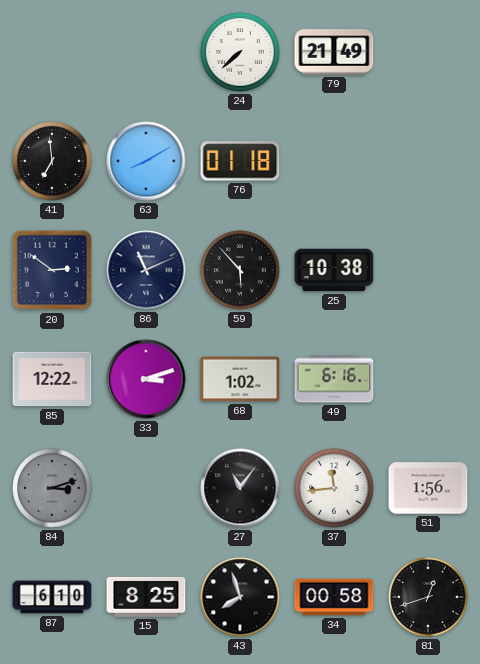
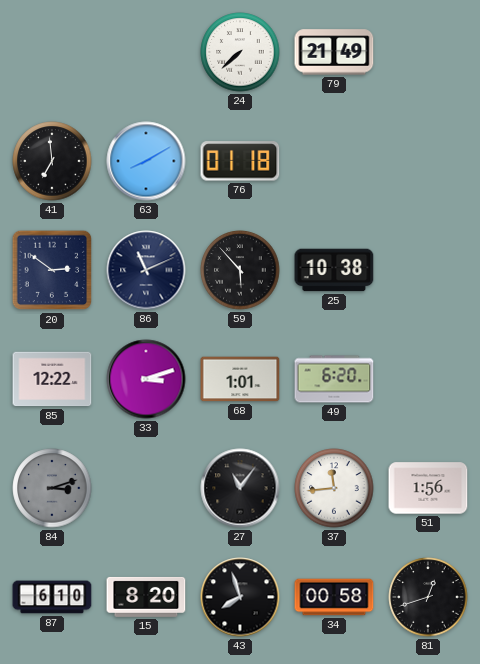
68: 1:02 -> 1:01 (240, 379)
49: 6:16 -> 6:20 (334, 379)
15: 8:25 -> 8:20 (146, 597)
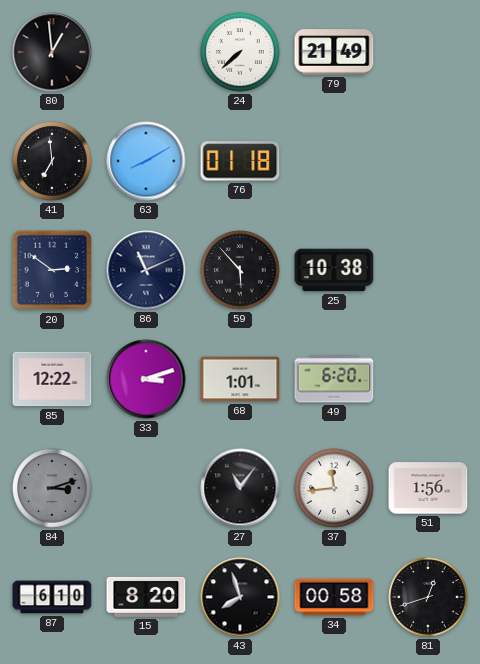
80: none -> 12:59 (52, 52)
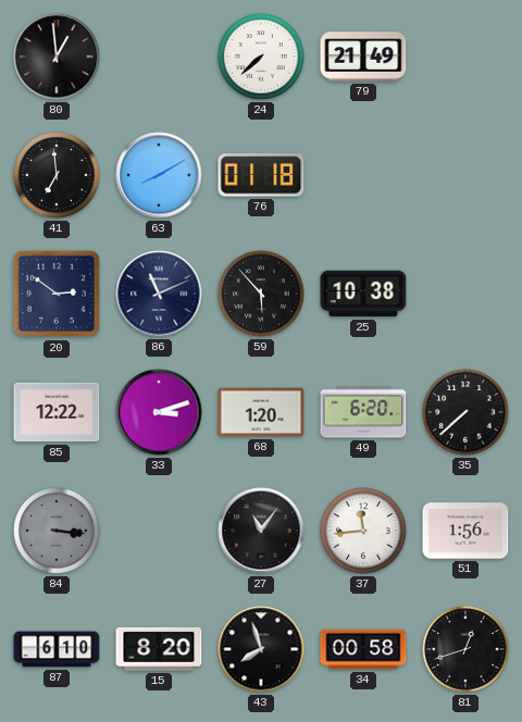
68: 1:01 -> 1:20 (261, 412)
35: none -> 7:38 (465, 412)
84: 3:12 -> 3:16 (57, 531)
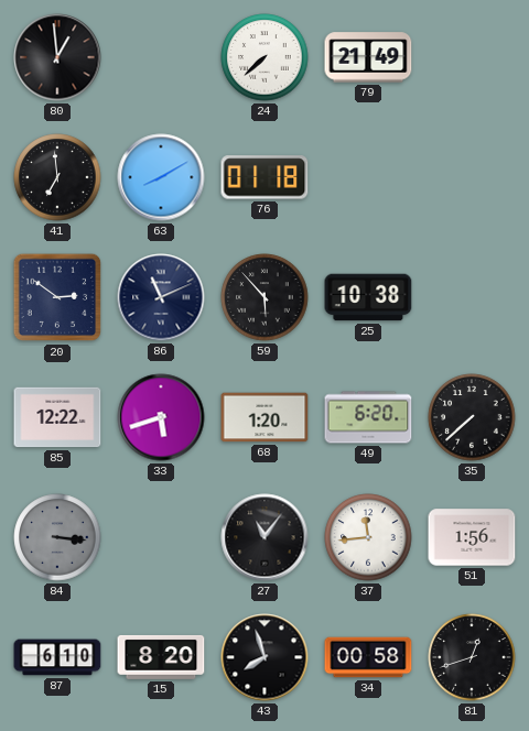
33: 3:12 -> 5:42 (161, 417)
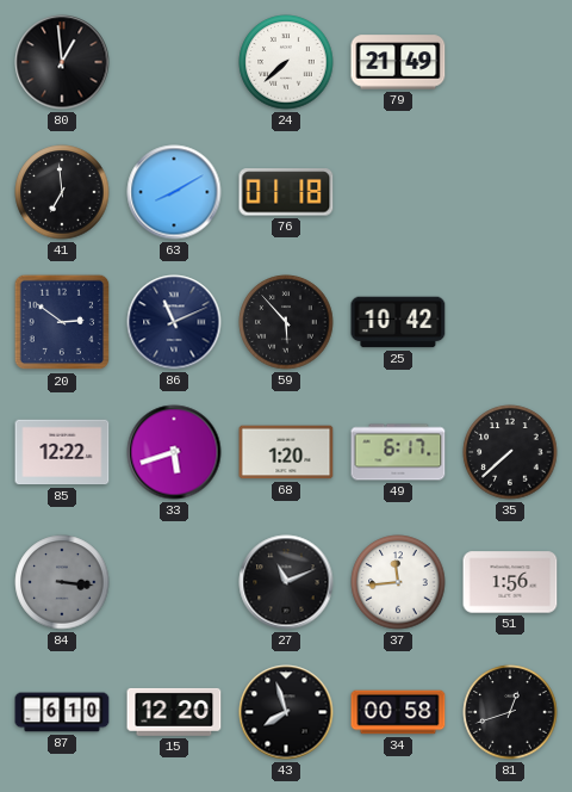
25: 10:38 -> 10:42 (398, 322)
49: 6:20 -> 6:17 (398, 452)
27: 11:06 -> 11:11 (286, 582)
15: 8:20 -> 12:20 (174, 712)
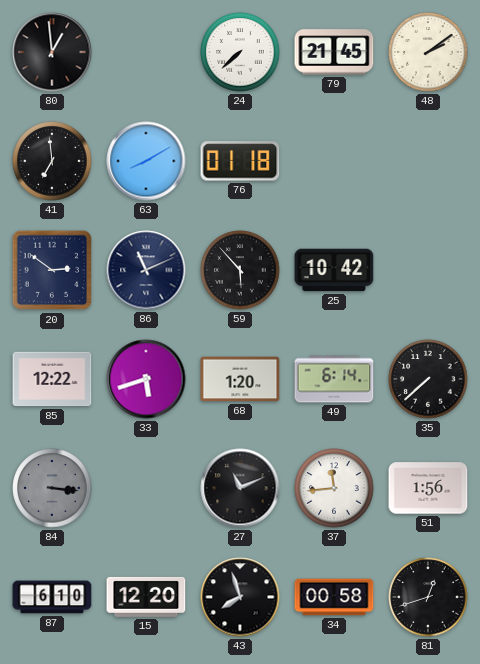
79: 21:49 -> 21:45 (334, 52)
48: none -> 2:09 (428, 52)
49: 6:17 -> 6:14 (334, 379)
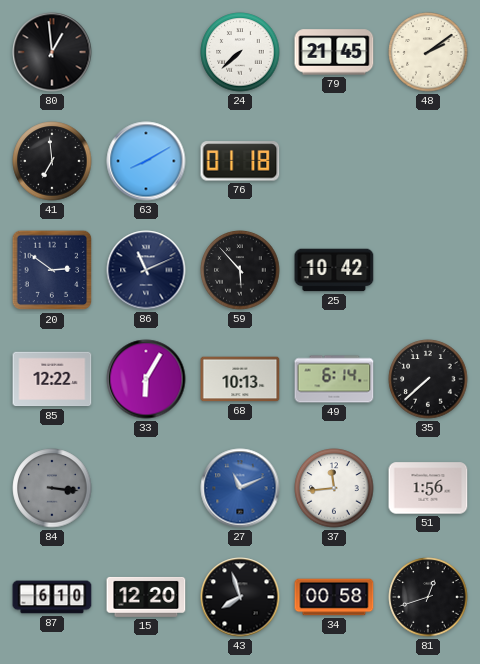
33: 5:42 -> 6:05 (146, 379)
68: 1:20 -> 10:13 (240, 379)
27 dial: black -> blue (240, 488)
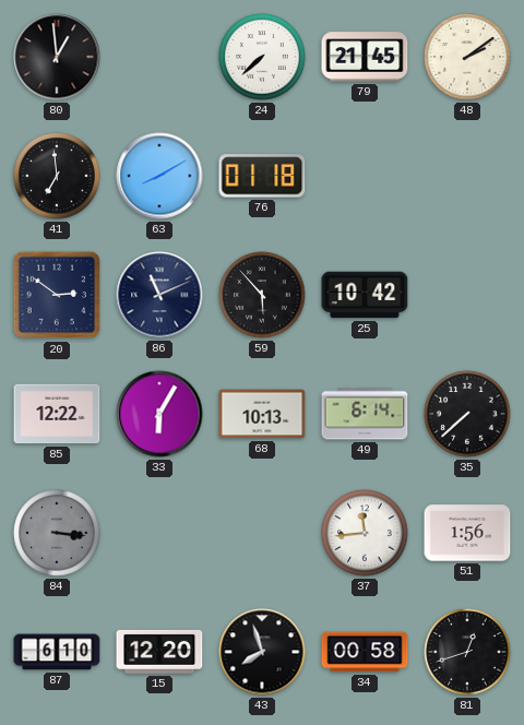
27: 11:11 -> none (240, 488)
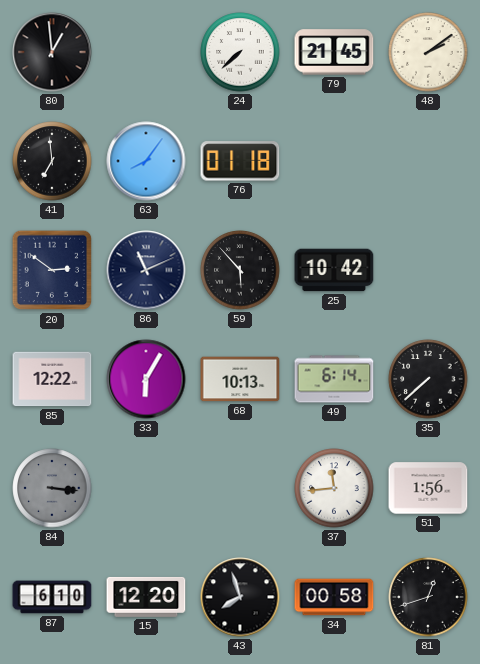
63: 8:10 -> 8:06 (146, 161)
